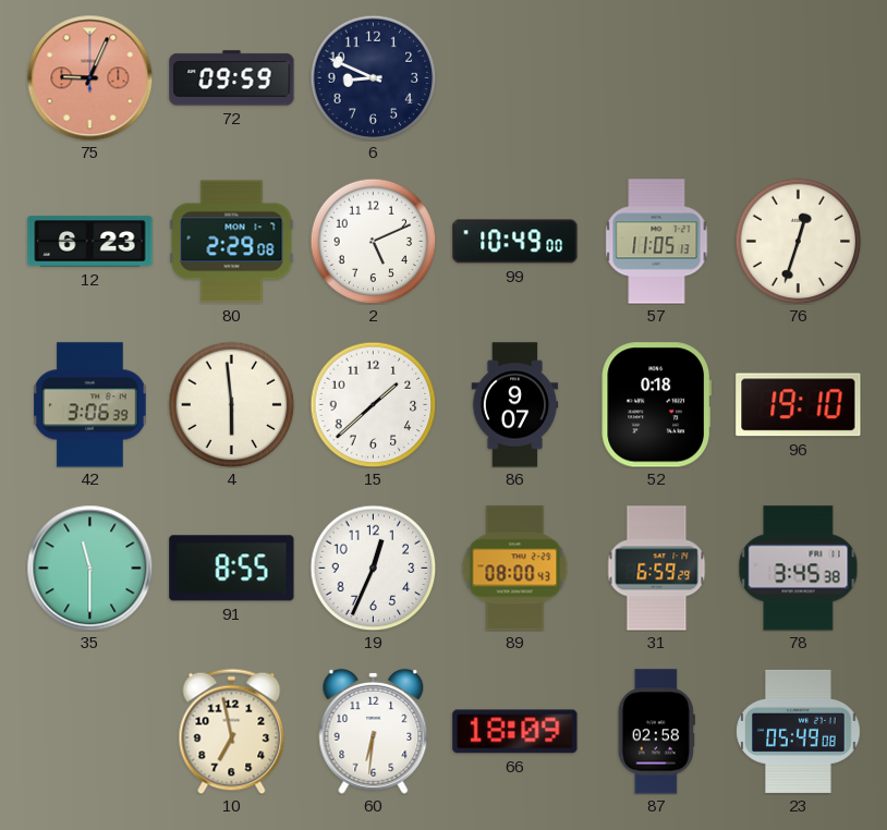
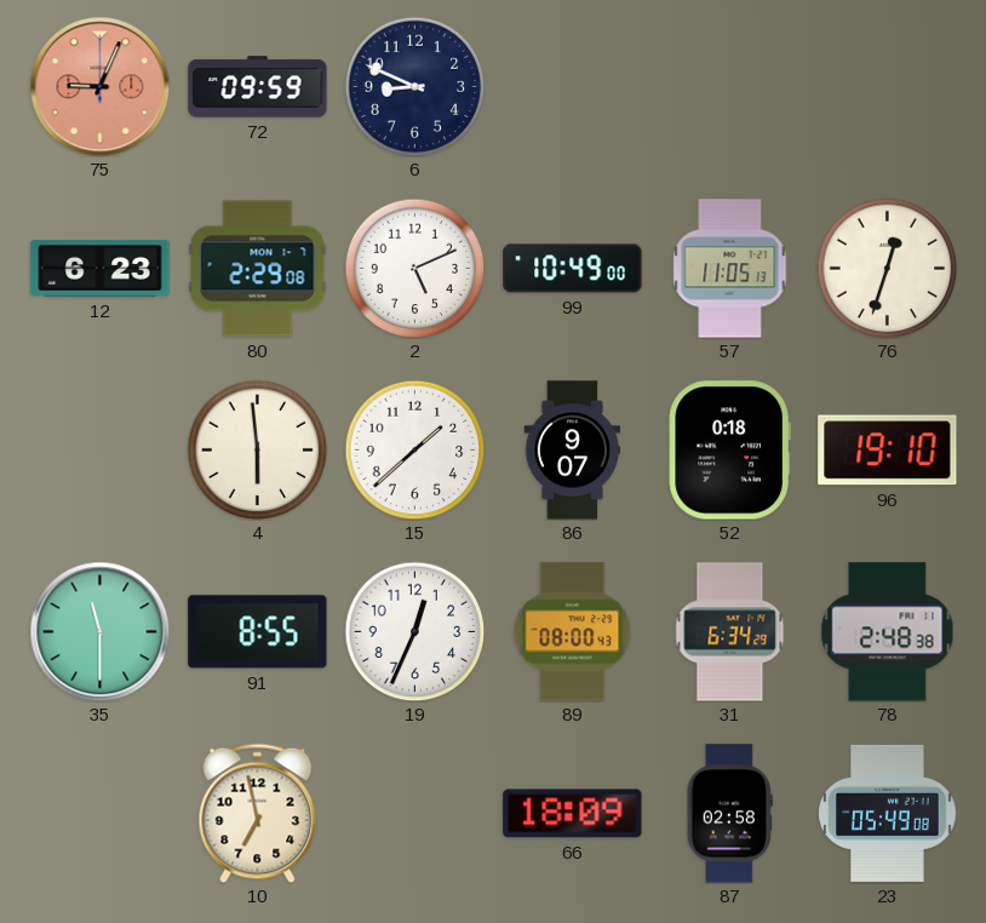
42: 3:06 -> none (90, 405)
31: 6:59 -> 6:34 (730, 632)
78: 3:45 -> 2:48 (888, 632)
60: 6:31 -> none (374, 731)
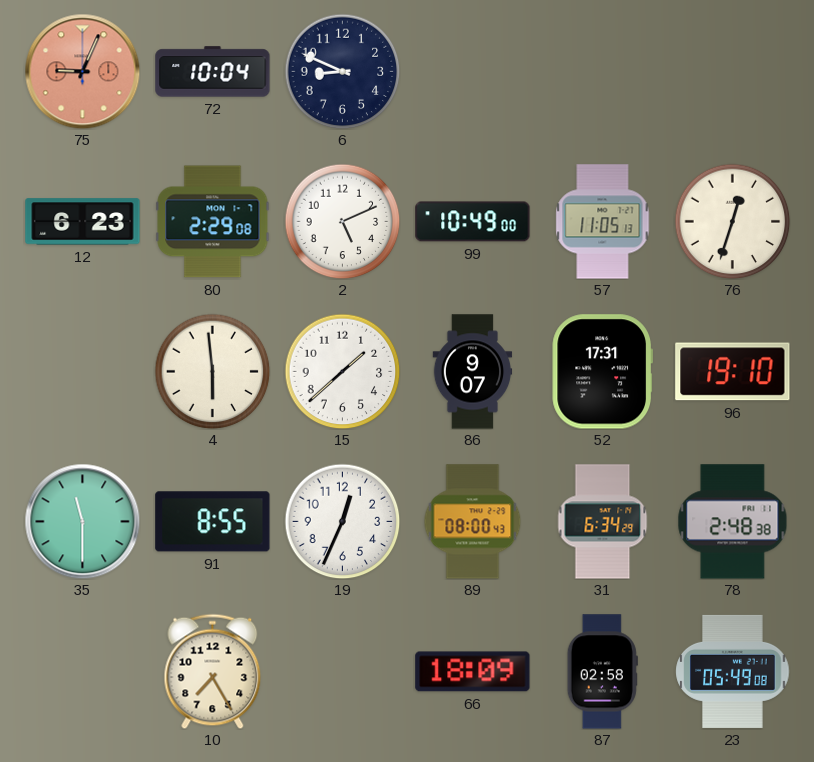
72: 09:59 -> 10:04 (213, 72)
52: 0:18 -> 17:31 (602, 372)
10: 6:58 -> 7:25 (213, 671)
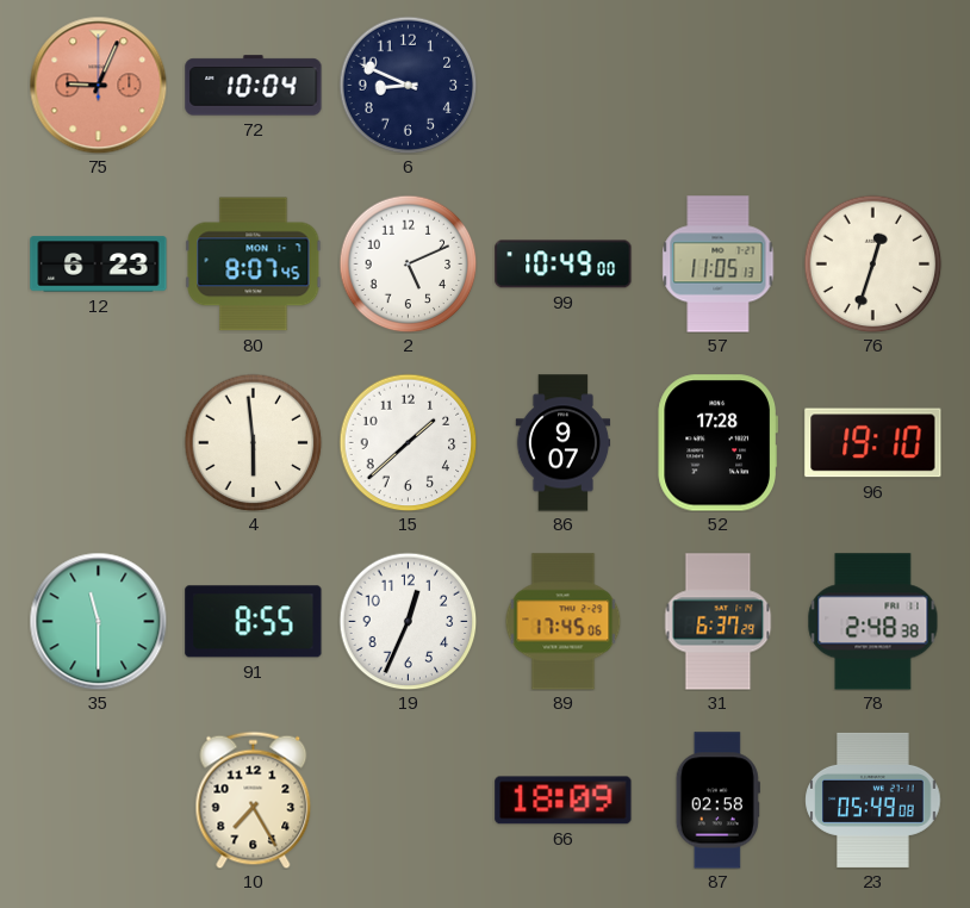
80: 2:29 -> 8:07 (254, 265)
52: 17:31 -> 17:28 (717, 443)
89: 08:00 -> 17:45 (564, 622)
31: 6:34 -> 6:37 (719, 622)
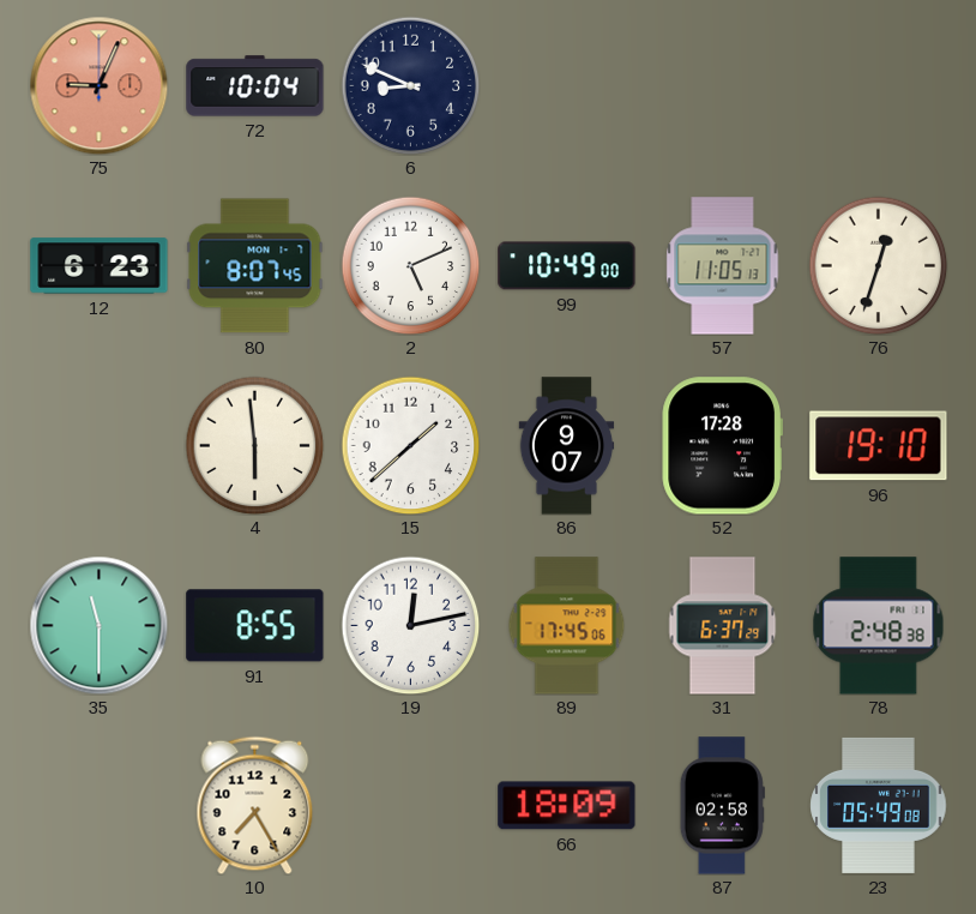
19: 12:34 -> 12:13 (410, 625)
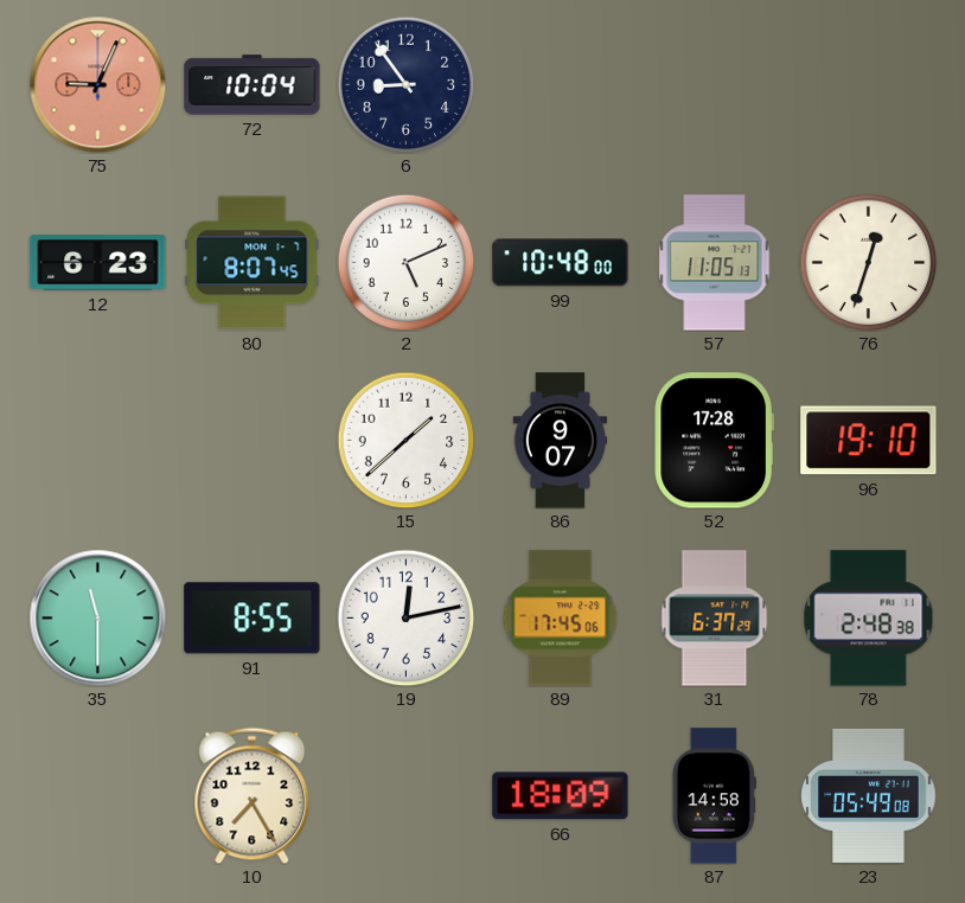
6: 8:49 -> 8:54 (405, 84)
99: 10:49 -> 10:48 (561, 263)
4: 5:59 -> none (254, 445)
87: 02:58 -> 14:58 (714, 796)
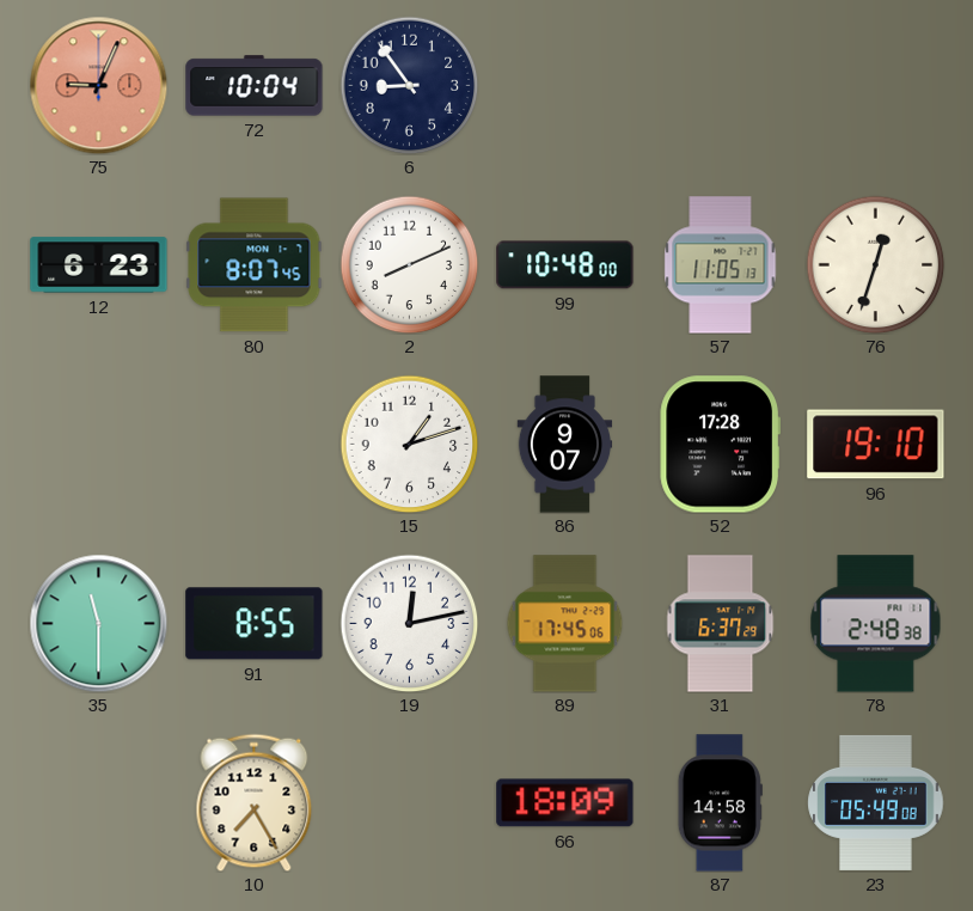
2: 5:11 -> 8:11 (409, 264)
15: 1:38 -> 1:12 (409, 444)
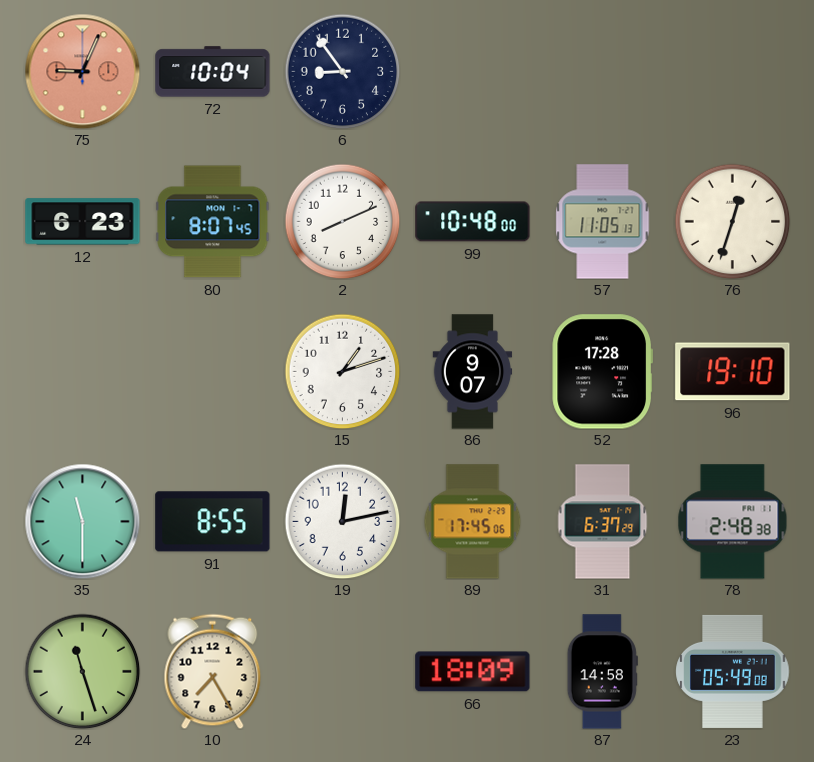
24: none -> 11:27 (82, 671)
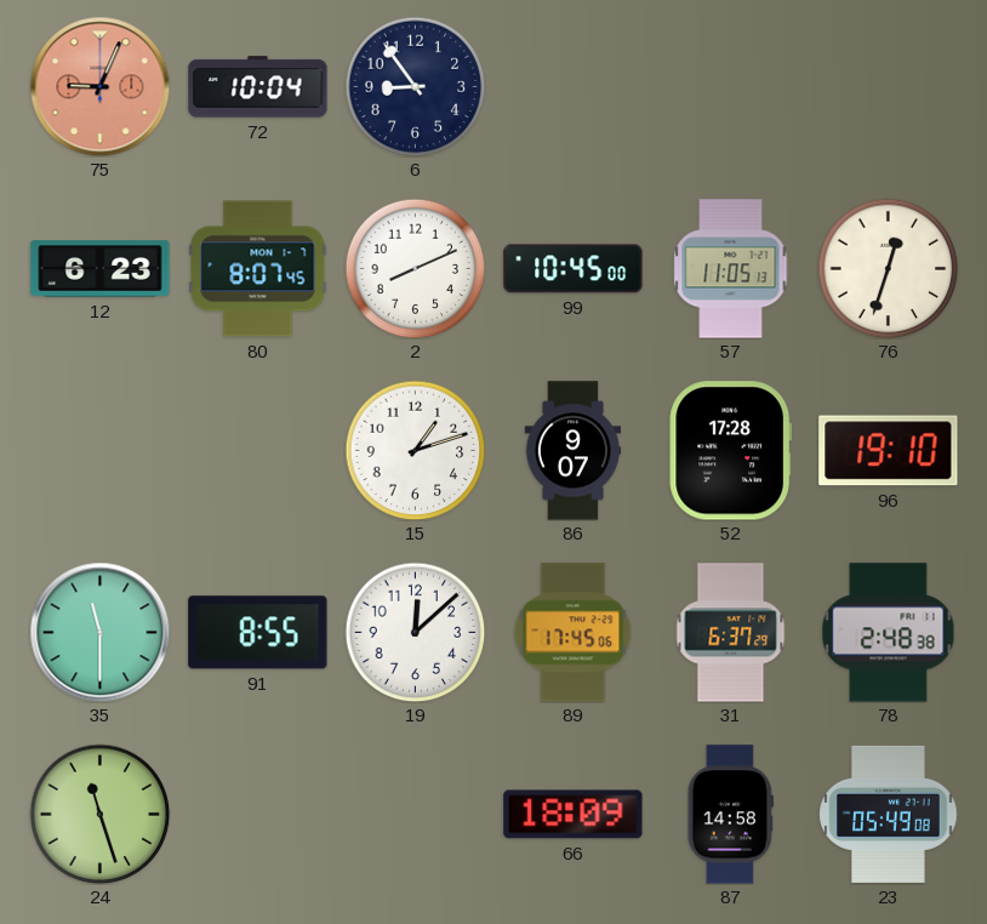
99: 10:48 -> 10:45 (574, 269)
19: 12:13 -> 12:08 (415, 632)
10: 7:25 -> none (213, 671)
